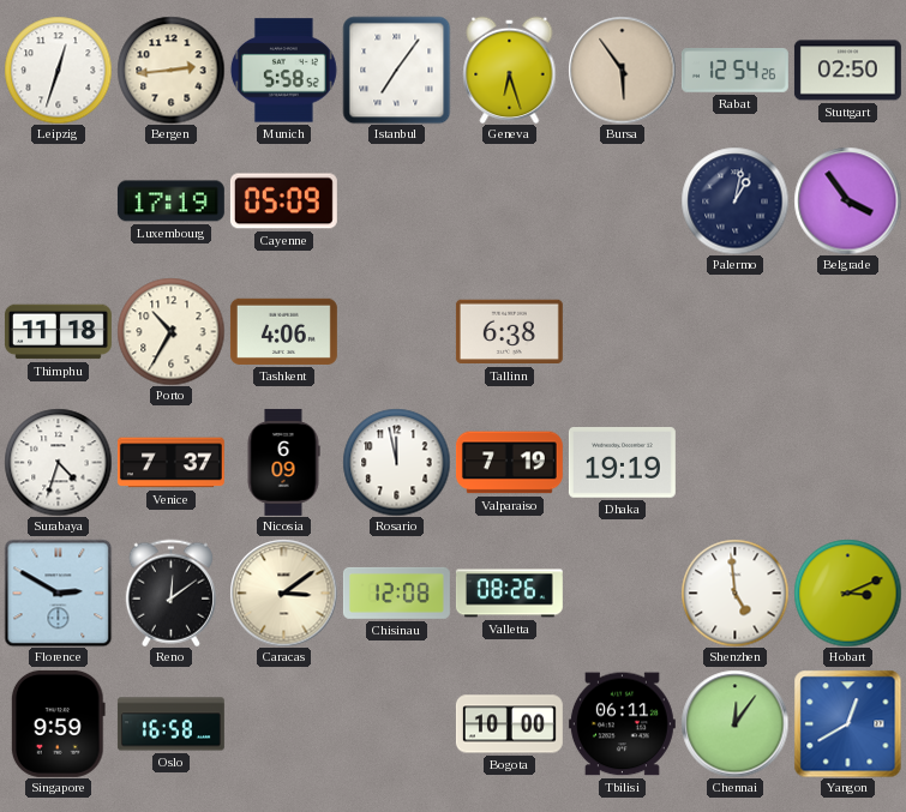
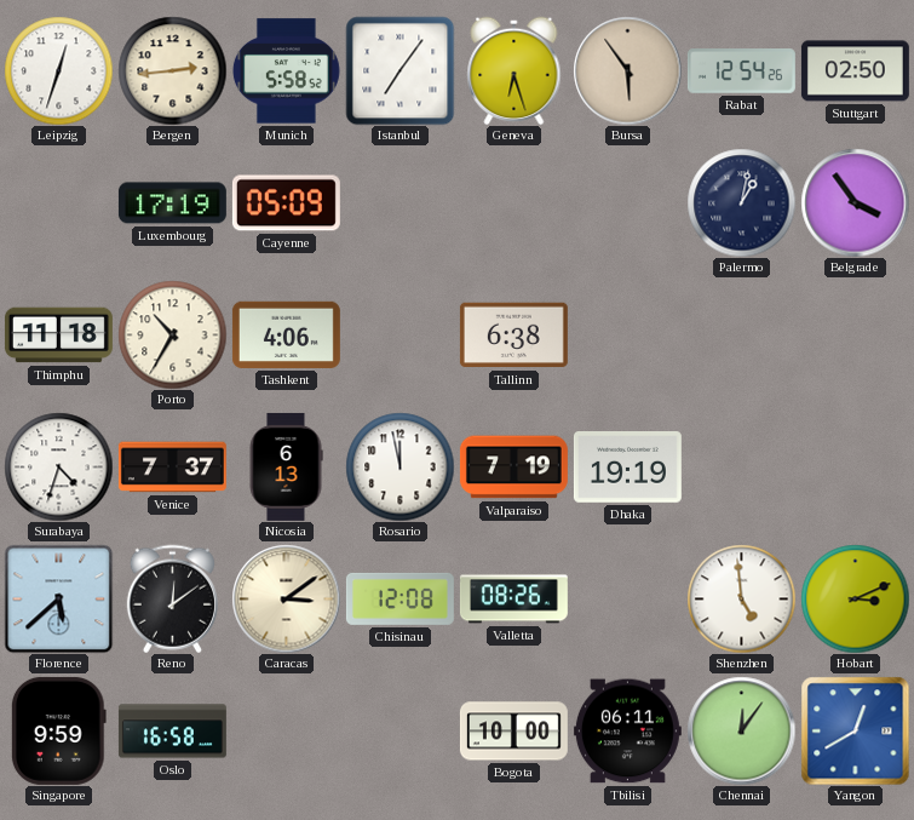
Nicosia: 6:09 -> 6:13 (286, 466)
Florence: 2:50 -> 5:38 (58, 598)
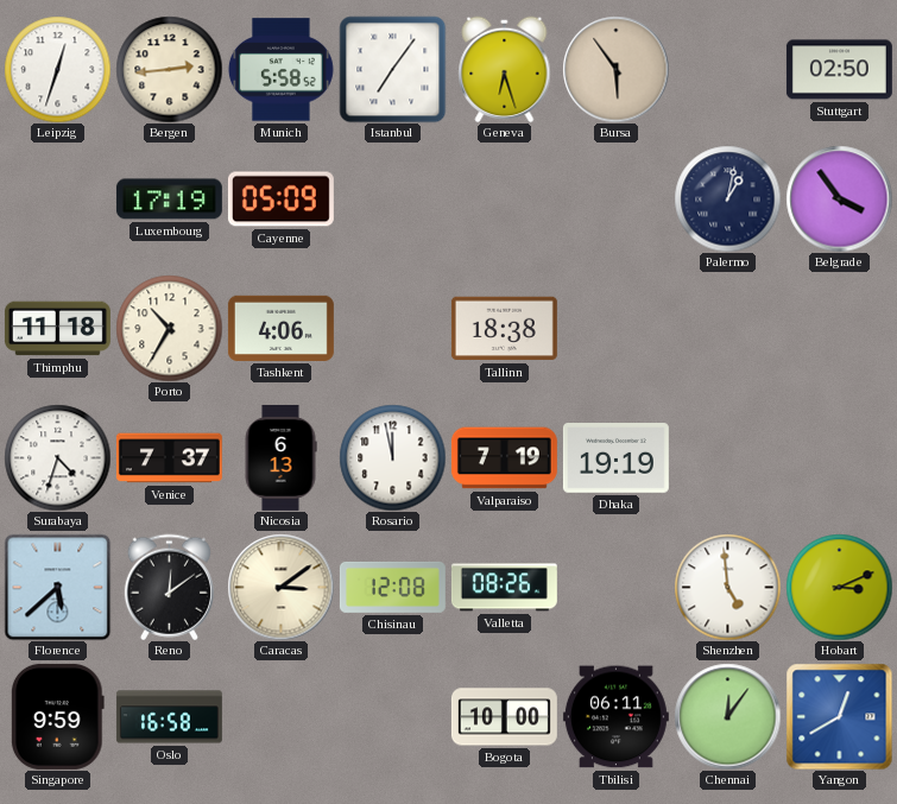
Rabat: 12:54 -> none (741, 71)
Tallinn: 6:38 -> 18:38 (504, 329)
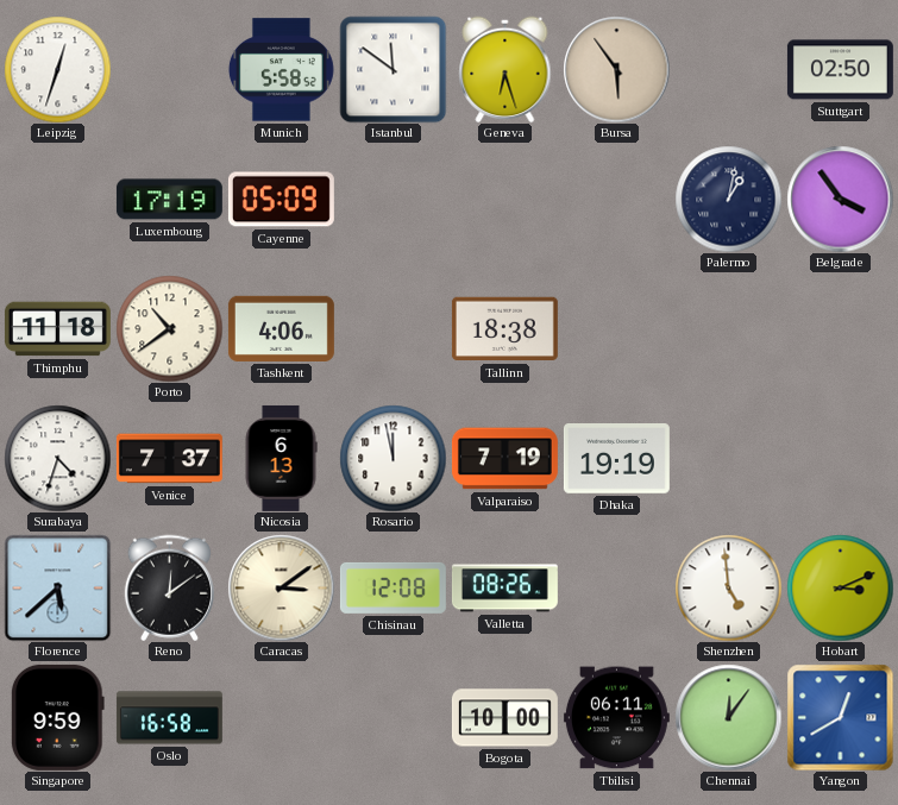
Bergen: 2:44 -> none (169, 69)
Istanbul: 7:06 -> 11:51 (393, 69)
Porto: 10:35 -> 10:39 (169, 328)
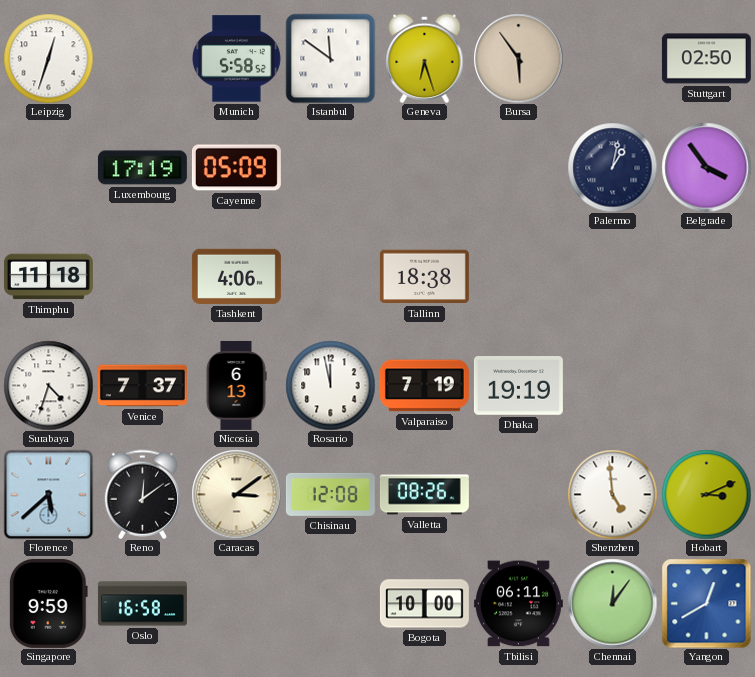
Porto: 10:39 -> none (169, 328)
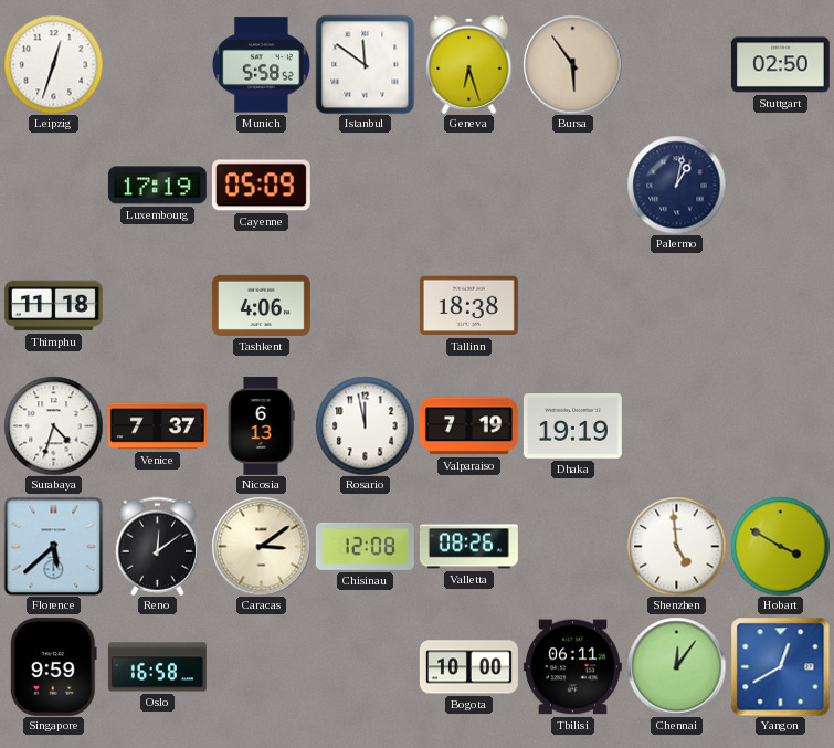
Belgrade: 3:54 -> none (706, 167)
Hobart: 3:11 -> 3:50 (780, 546)
